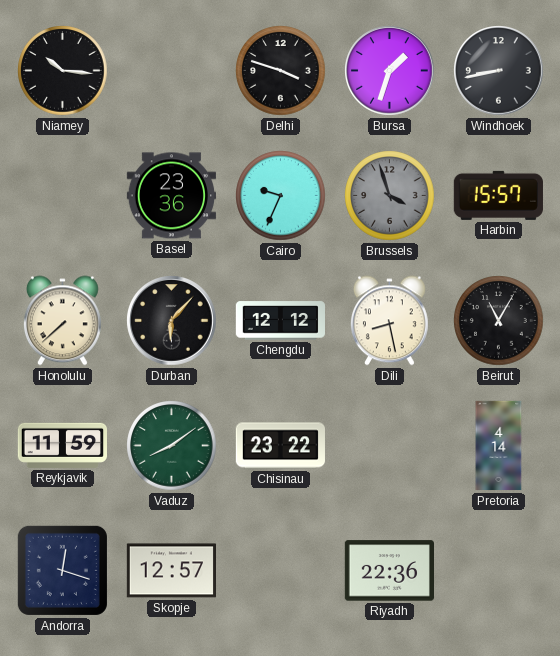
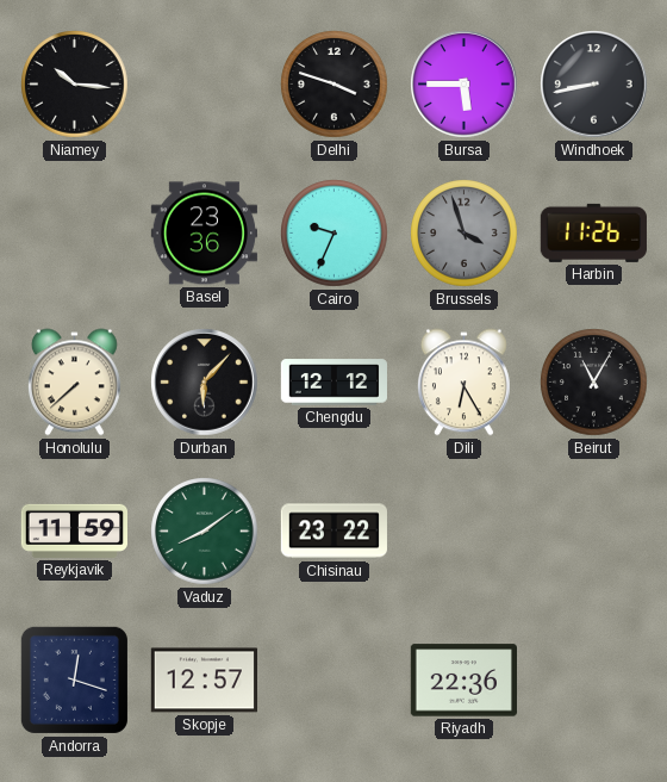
Bursa: 1:33 -> 5:45 (465, 85)
Harbin: 15:57 -> 11:26 (593, 232)
Dili: 8:28 -> 6:25 (463, 383)
Pretoria: 4:14 -> none (499, 446)
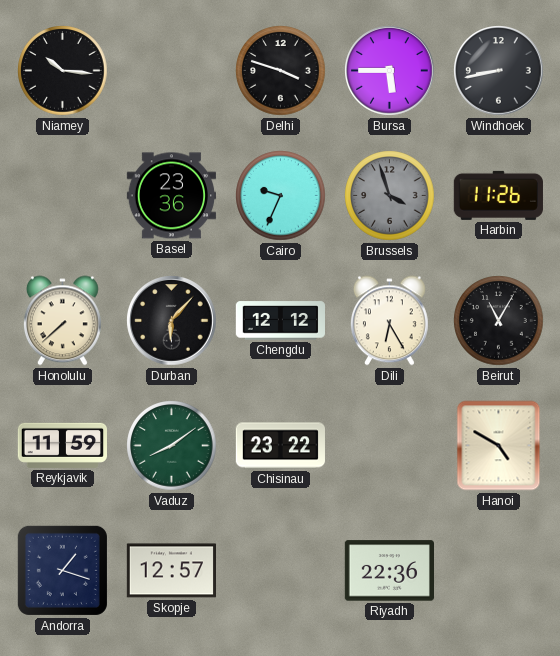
Hanoi: none -> 4:50 (499, 446)
Andorra: 12:18 -> 1:18 (62, 570)
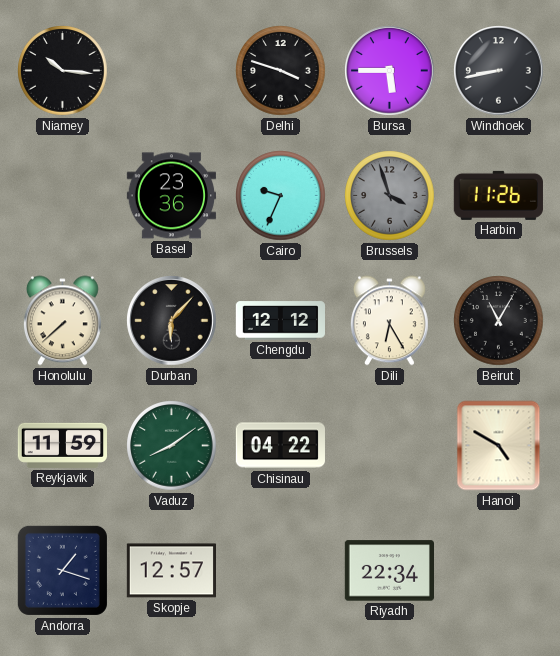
Chisinau: 23:22 -> 04:22 (280, 446)
Riyadh: 22:36 -> 22:34 (389, 571)
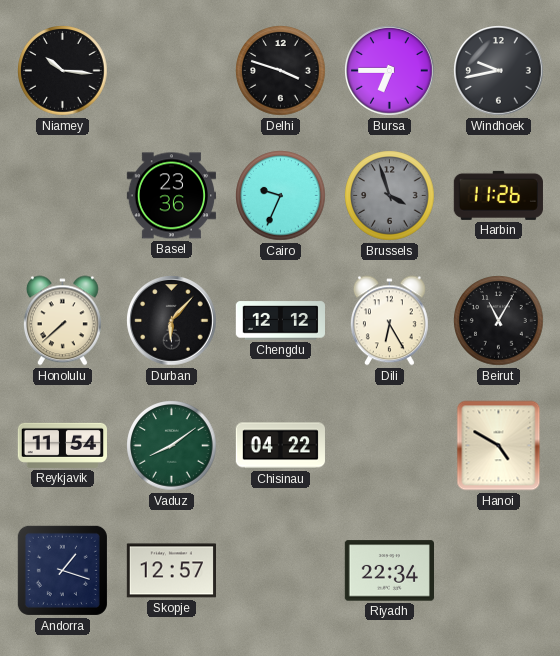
Bursa: 5:45 -> 6:45 (390, 71)
Windhoek: 8:43 -> 9:43 (499, 71)
Reykjavik: 11:59 -> 11:54 (62, 445)
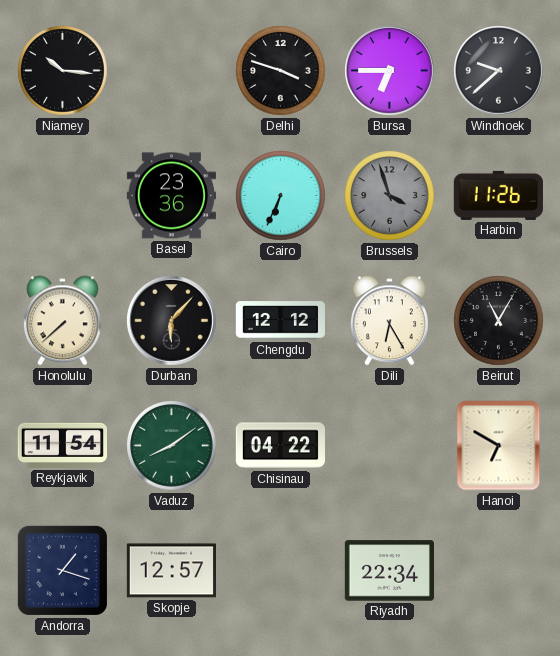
Windhoek: 9:43 -> 9:38 (499, 71)
Cairo: 9:34 -> 6:34 (281, 196)
Hanoi: 4:50 -> 6:50 (499, 446)
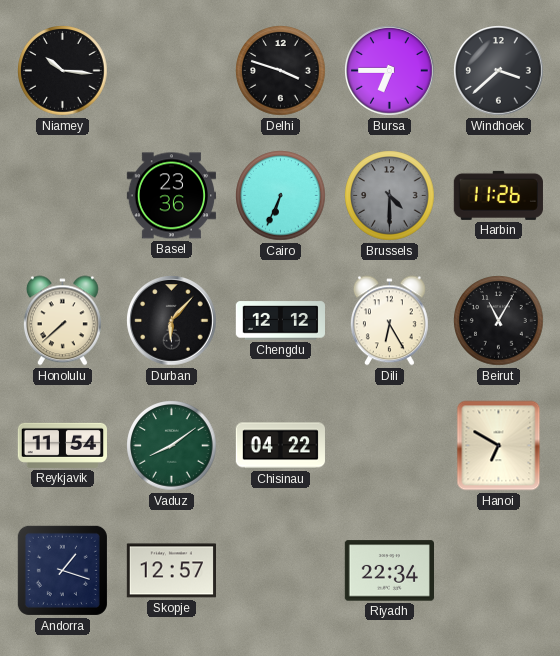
Windhoek: 9:38 -> 3:38 (499, 71)
Brussels: 3:57 -> 4:30 (390, 196)
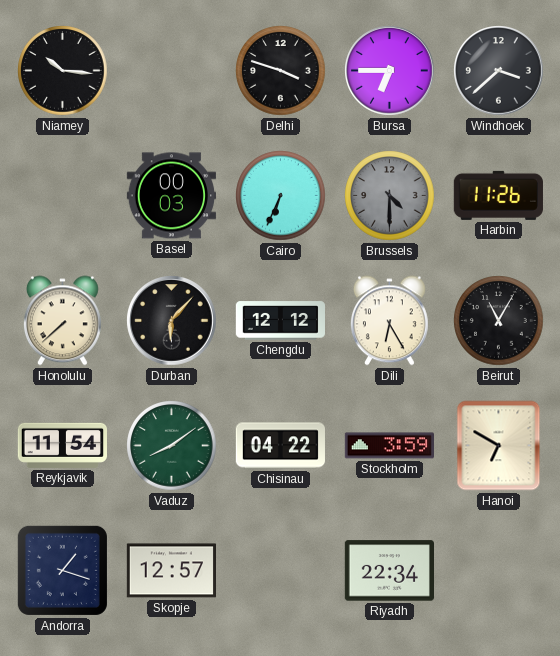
Basel: 23:36 -> 00:03 (171, 196)
Stockholm: none -> 3:59 (389, 446)
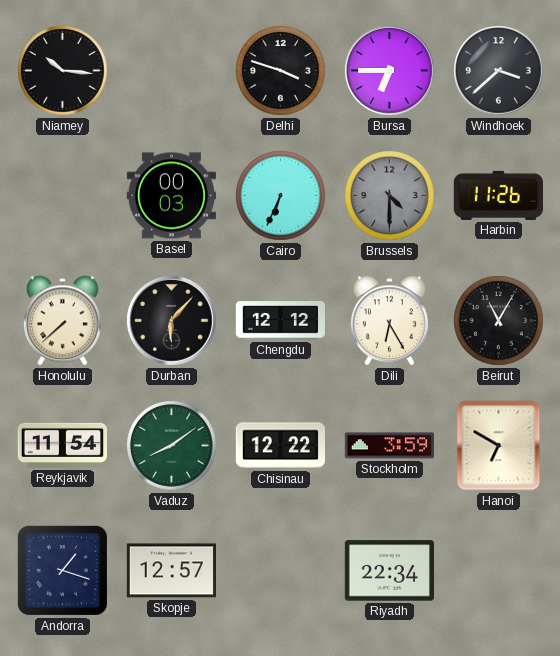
Chisinau: 04:22 -> 12:22 (280, 446)
